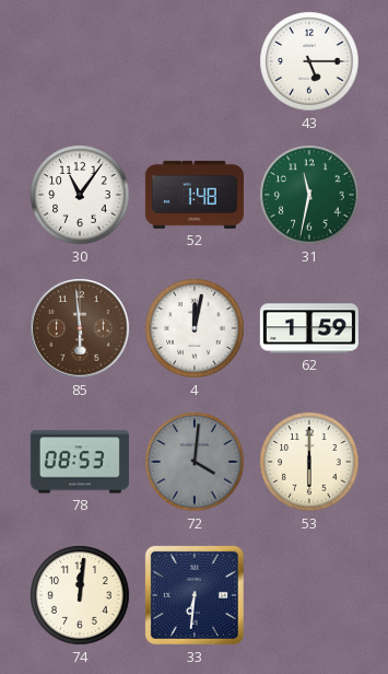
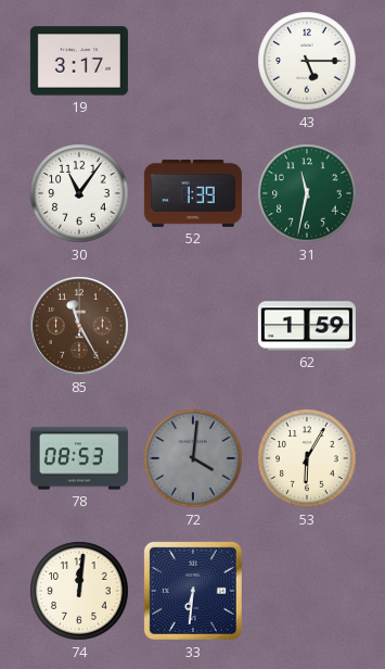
19: none -> 3:17 (79, 61)
52: 1:48 -> 1:39 (193, 193)
85: 5:59 -> 11:25 (79, 326)
4: 12:02 -> none (195, 328)
53: 6:00 -> 6:05 (307, 458)
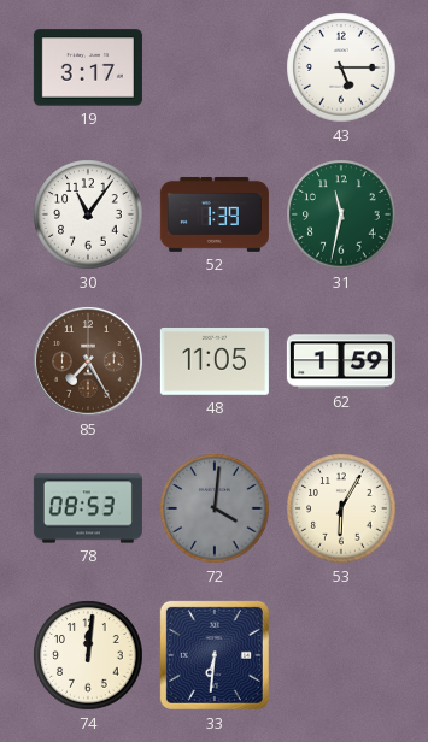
85: 11:25 -> 7:25 (88, 361)
48: none -> 11:05 (215, 363)
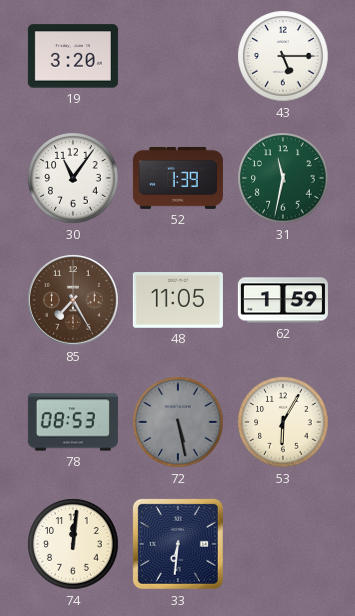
19: 3:17 -> 3:20 (73, 56)
72: 4:01 -> 5:28 (178, 422)
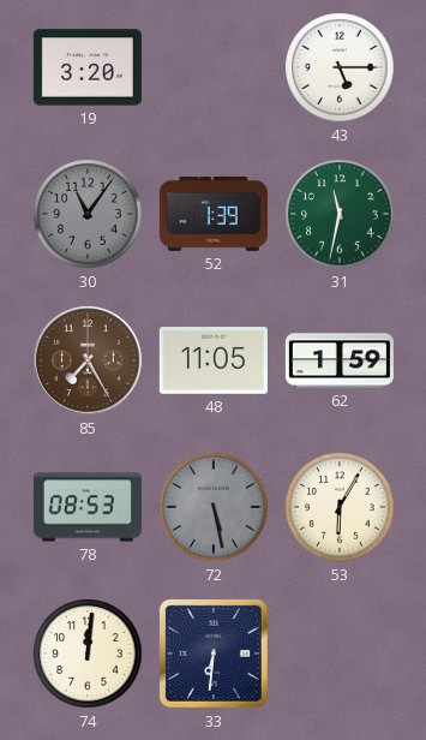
30 dial: white -> grey (88, 214)
